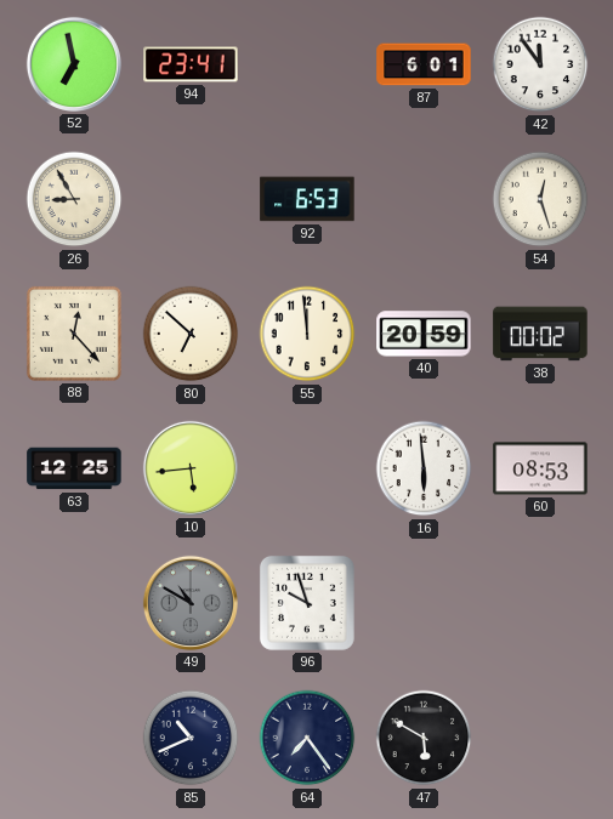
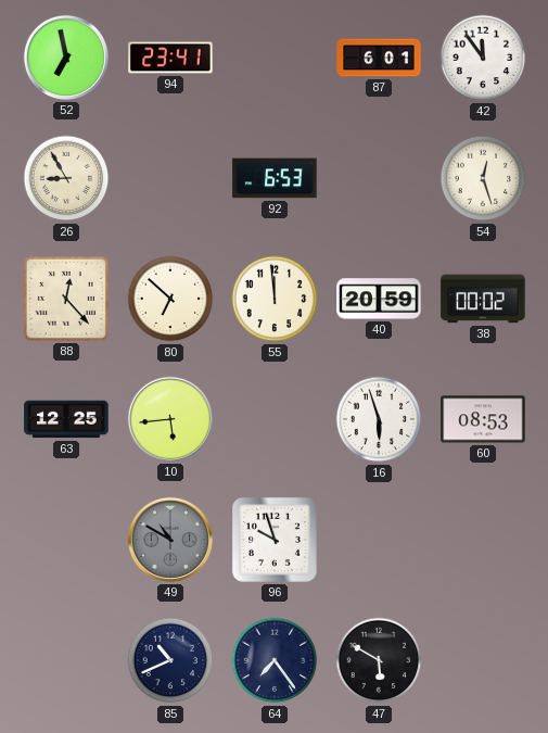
16: 5:59 -> 5:57 (379, 419)
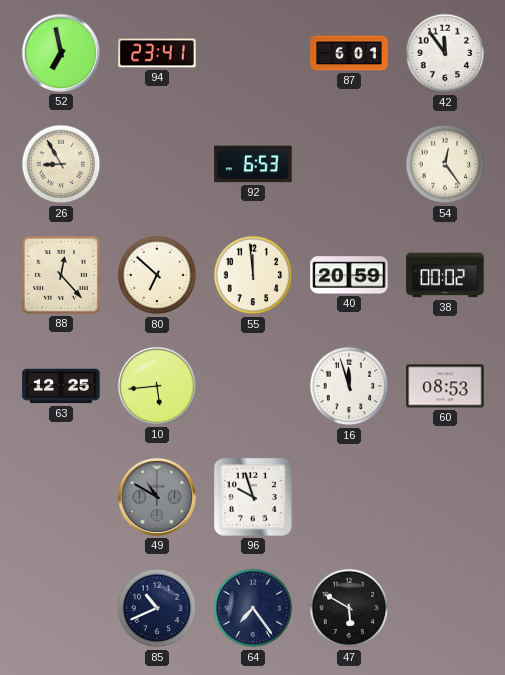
54: 12:27 -> 12:24 (445, 164)
16: 5:57 -> 11:57 (349, 386)
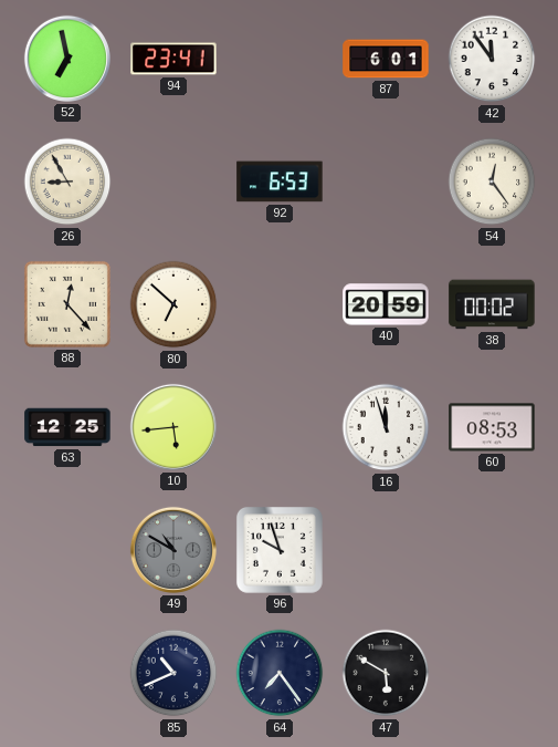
55: 11:59 -> none (253, 275)
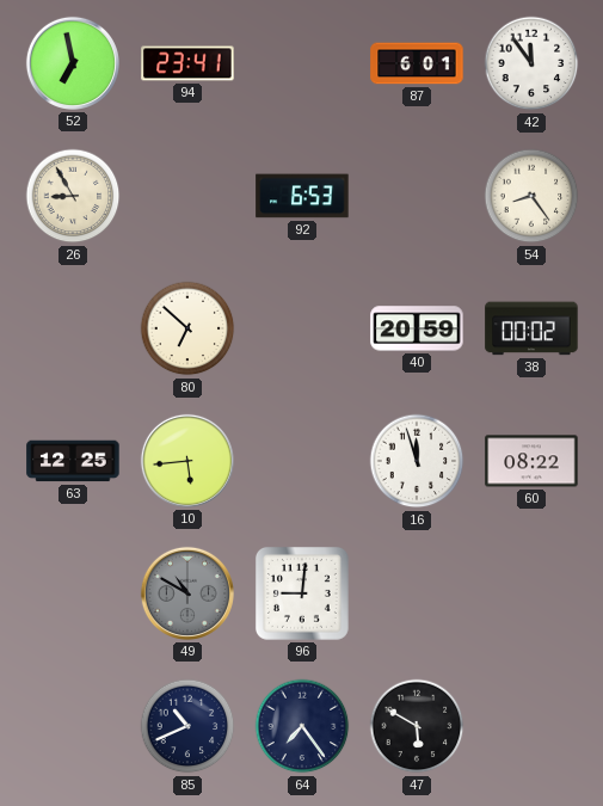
54: 12:24 -> 8:24 (531, 196)
88: 12:23 -> none (67, 304)
60: 08:53 -> 08:22 (531, 461)
96: 9:57 -> 9:01 (302, 593)
